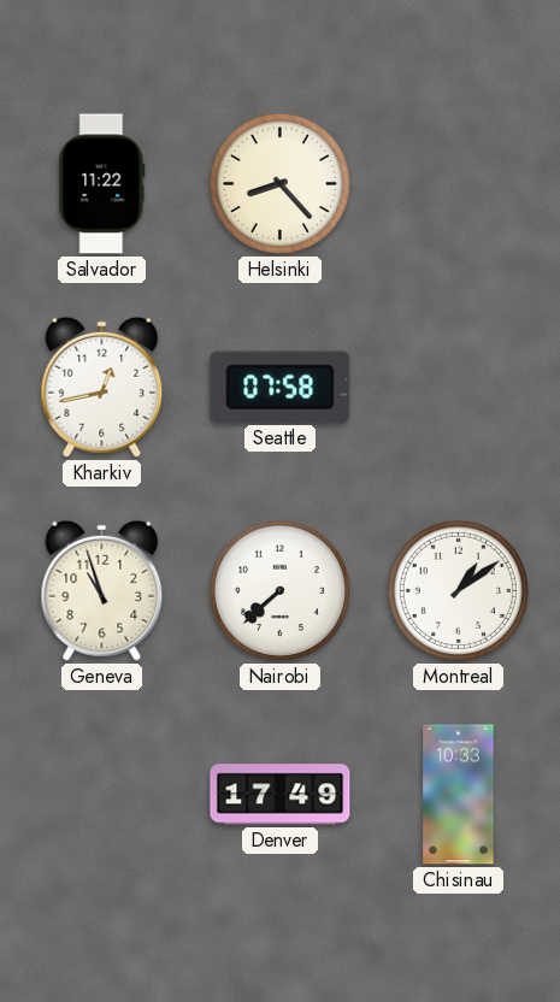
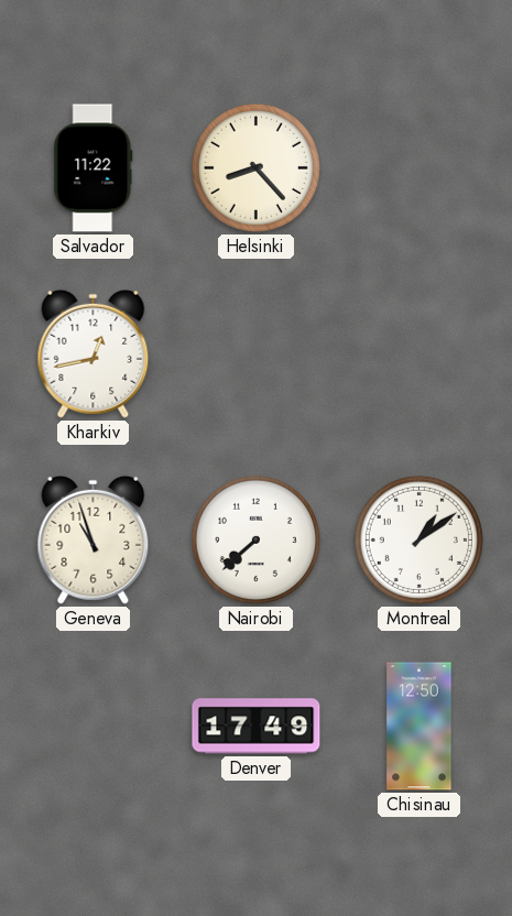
Seattle: 07:58 -> none (281, 387)
Chisinau: 10:33 -> 12:50 (420, 727)
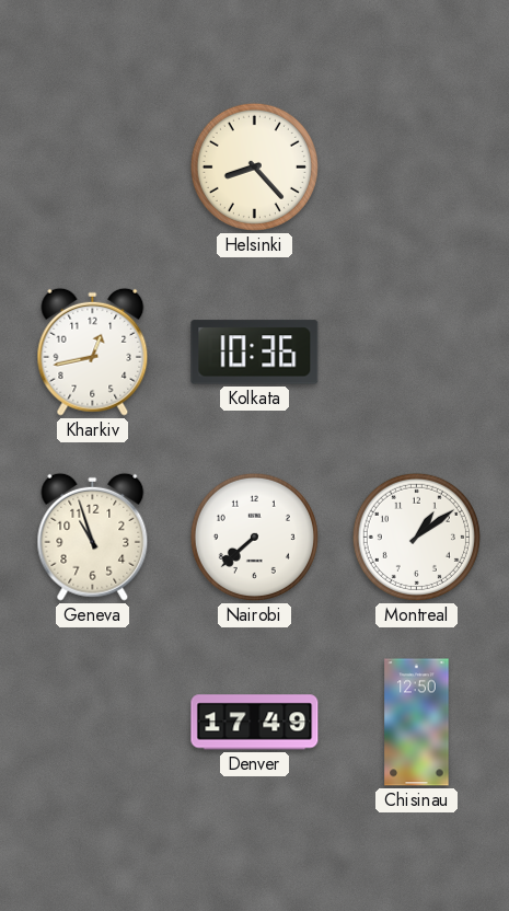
Salvador: 11:22 -> none (94, 168)
Kolkata: none -> 10:36 (255, 353)
